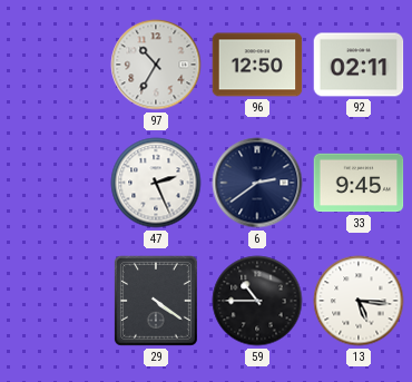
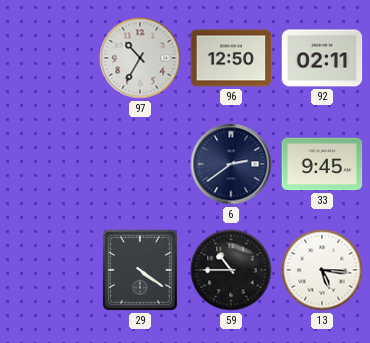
47: 2:26 -> none (156, 183)
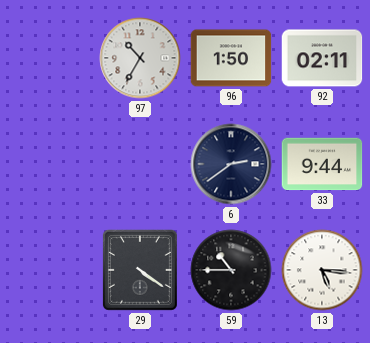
96: 12:50 -> 1:50 (231, 58)
33: 9:45 -> 9:44 (322, 164)
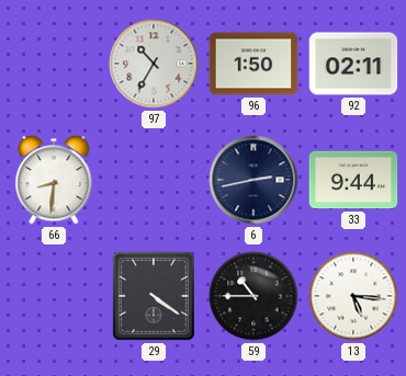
66: none -> 8:31 (54, 180)
6: 2:39 -> 2:43 (253, 180)
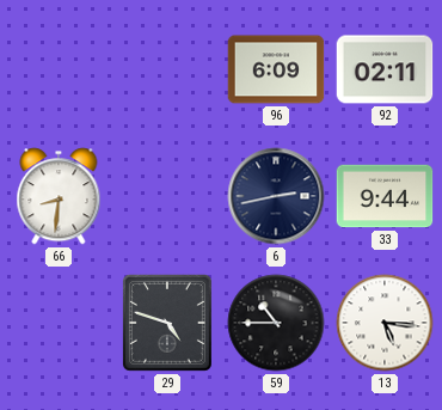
97: 10:35 -> none (154, 64)
96: 1:50 -> 6:09 (276, 69)
29: 4:21 -> 4:48 (167, 323)
